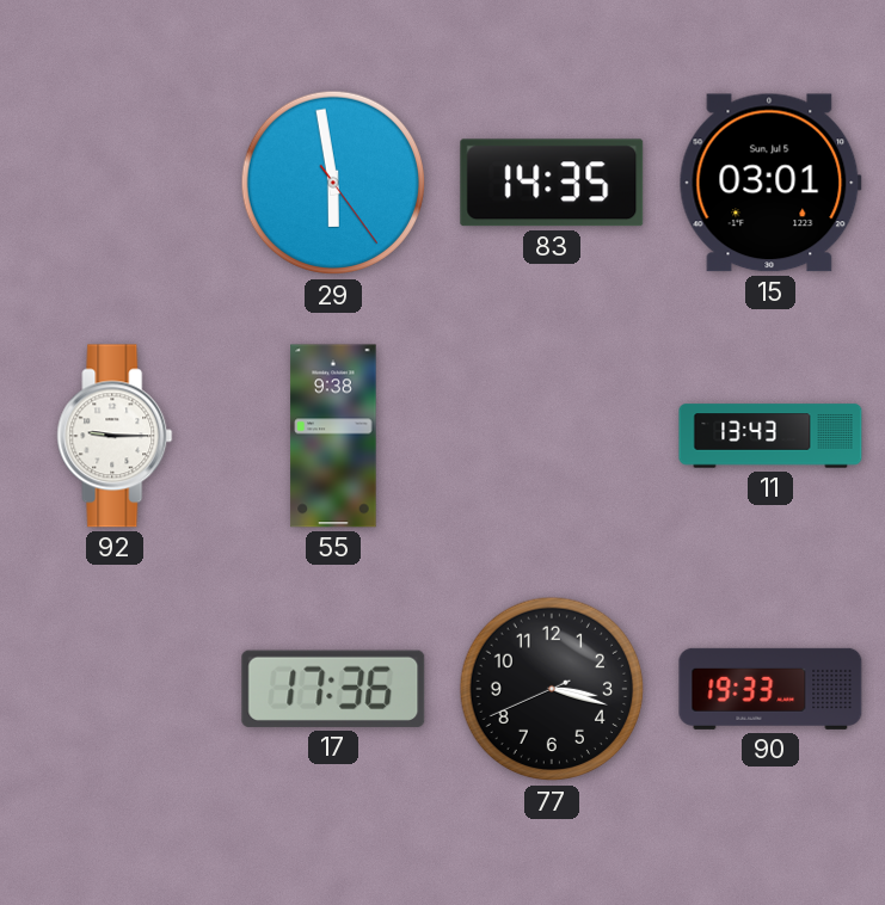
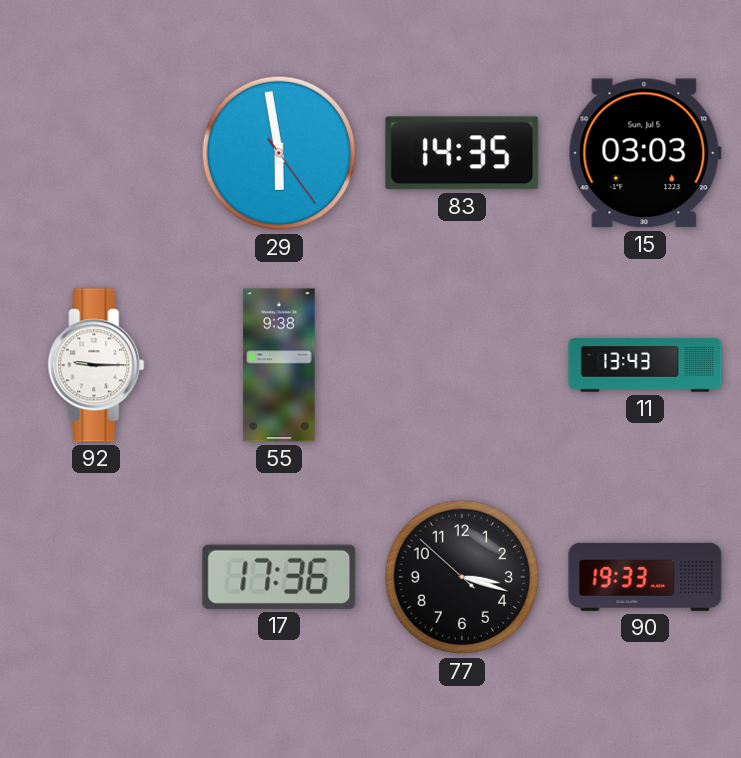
15: 03:01 -> 03:03 (645, 153)
77: 3:17:41 -> 3:17:52 (462, 577)
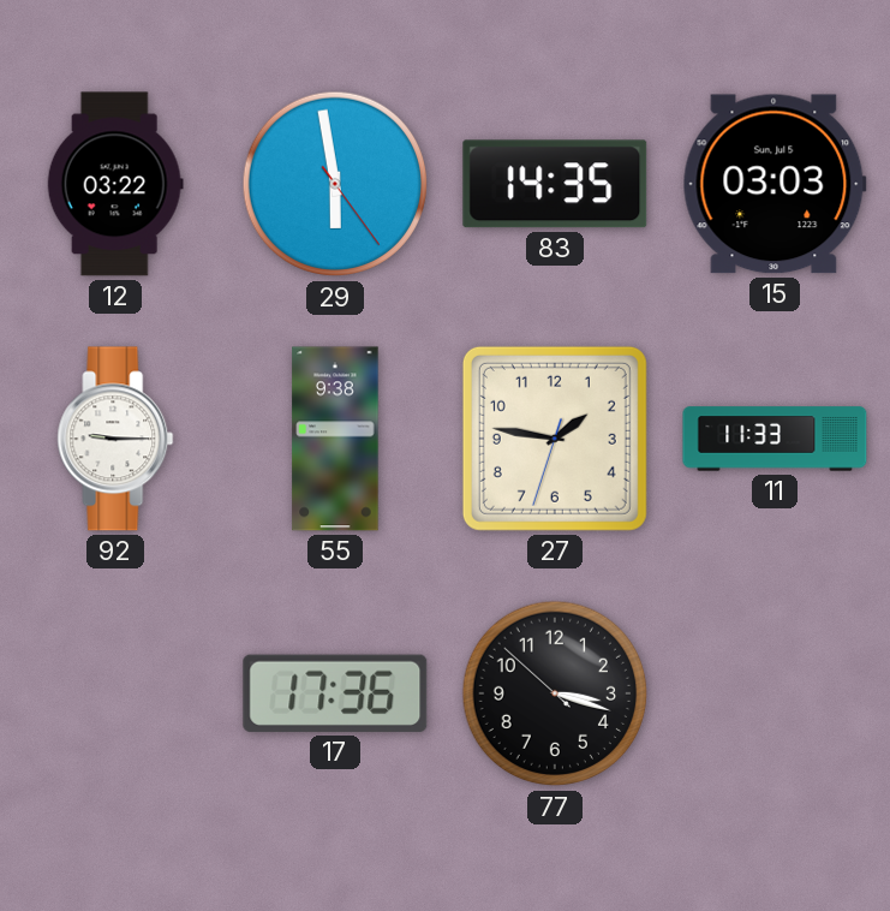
12: none -> 03:22 (115, 184)
27: none -> 1:46 (555, 439)
11: 13:43 -> 11:33 (775, 439)
90: 19:33 -> none (645, 577)
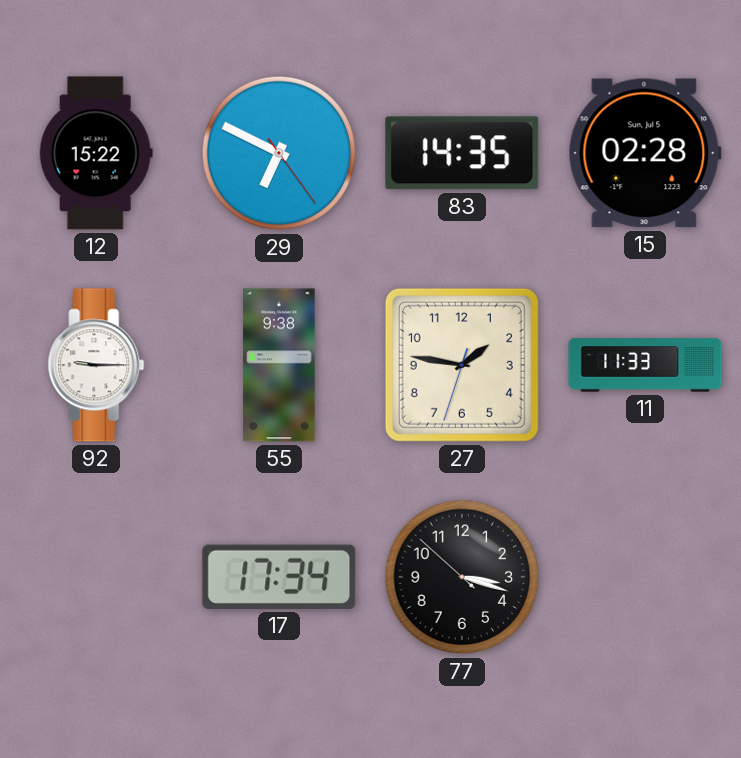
12: 03:22 -> 15:22 (96, 153)
29: 5:58 -> 6:49 (279, 153)
15: 03:03 -> 02:28 (645, 153)
17: 17:36 -> 17:34 (279, 577)
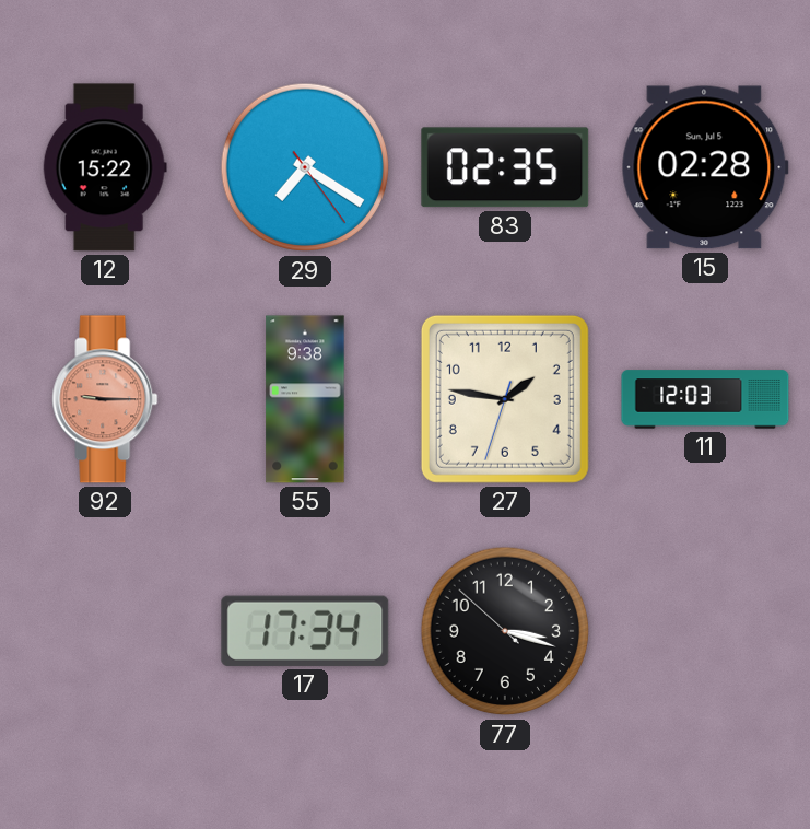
29: 6:49 -> 7:20 (305, 167)
83: 14:35 -> 02:35 (505, 167)
92 dial: white -> salmon (105, 399)
11: 11:33 -> 12:03 (705, 399)
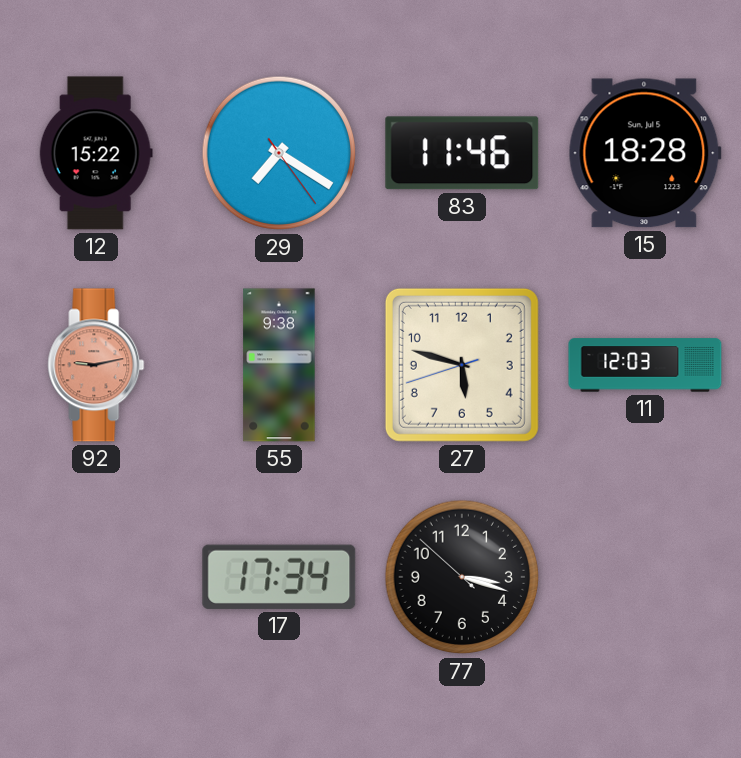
83: 02:35 -> 11:46 (462, 153)
15: 02:28 -> 18:28 (645, 153)
92: 9:15 -> 9:13 (96, 365)
27: 1:46 -> 5:47 (462, 365)
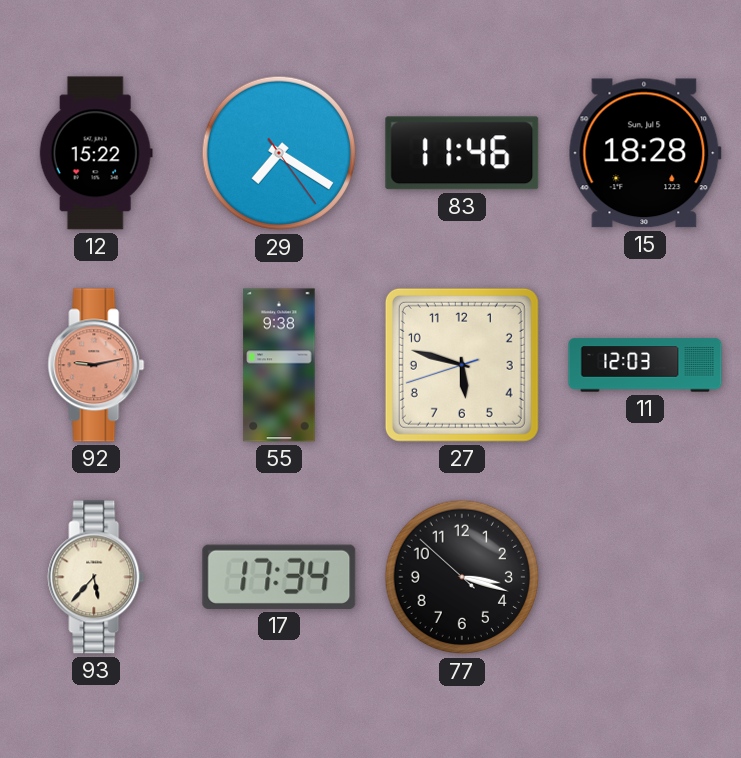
93: none -> 5:37 (96, 577)
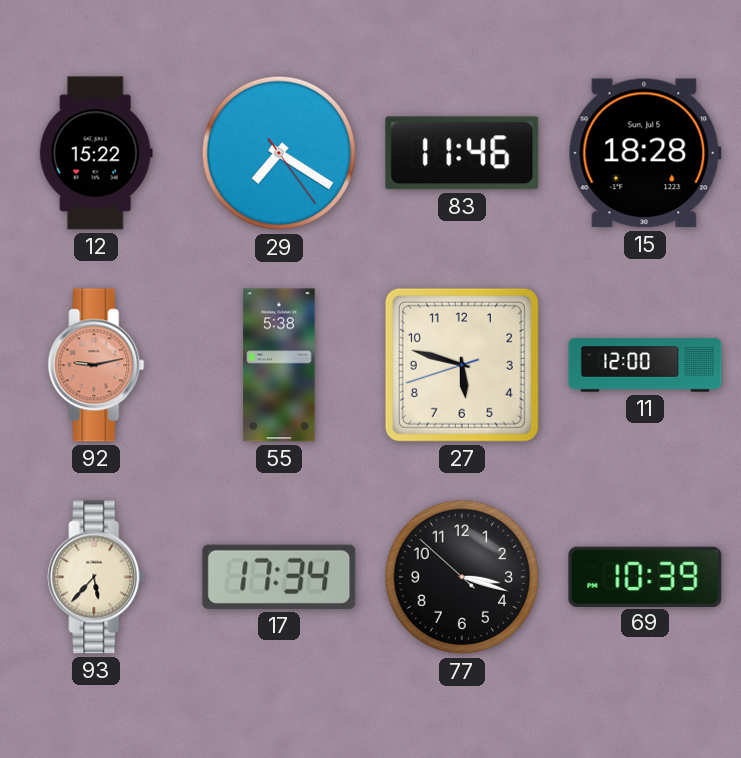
55: 9:38 -> 5:38 (279, 365)
11: 12:03 -> 12:00 (645, 365)
69: none -> 10:39 (645, 576)
